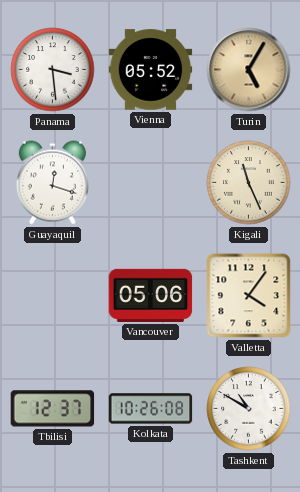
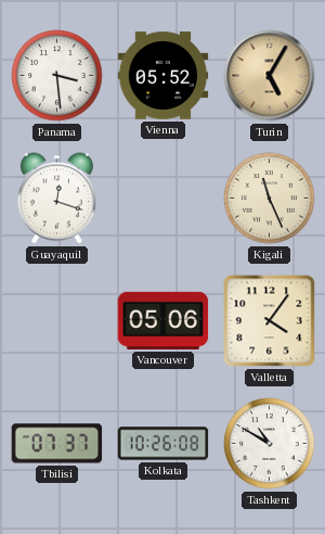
Tbilisi: 12:37 -> 07:37 (57, 444)
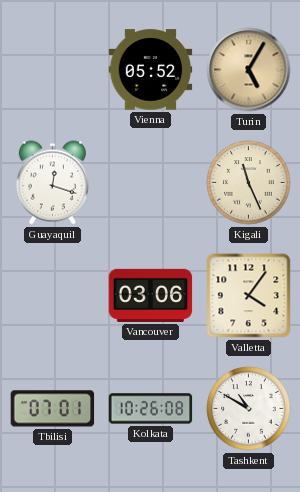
Panama: 3:29 -> none (57, 76)
Vancouver: 05:06 -> 03:06 (151, 295)
Tbilisi: 07:37 -> 07:01 (53, 409)
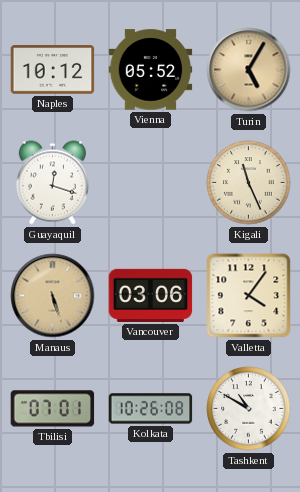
Naples: none -> 10:12 (53, 70)
Manaus: none -> 5:27 (53, 296)
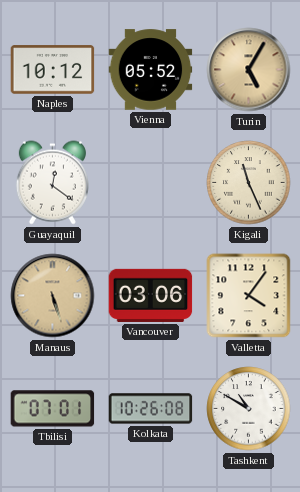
Guayaquil: 12:18 -> 12:21 (52, 183)
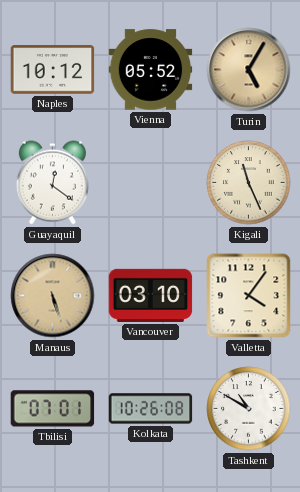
Vancouver: 03:06 -> 03:10 (151, 295)
